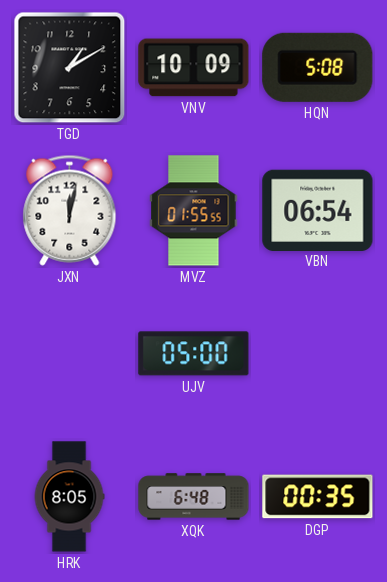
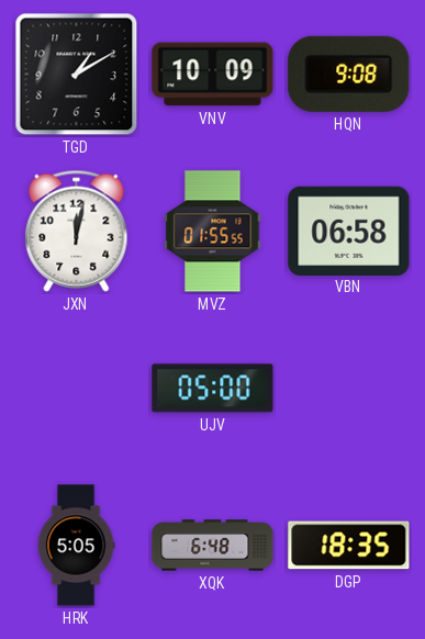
HQN: 5:08 -> 9:08 (349, 74)
VBN: 06:54 -> 06:58 (349, 231)
HRK: 8:05 -> 5:05 (76, 546)
DGP: 00:35 -> 18:35 (349, 546)
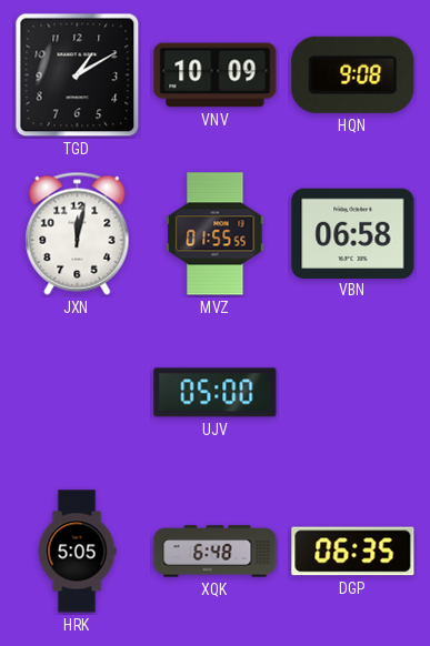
DGP: 18:35 -> 06:35 (353, 552)
